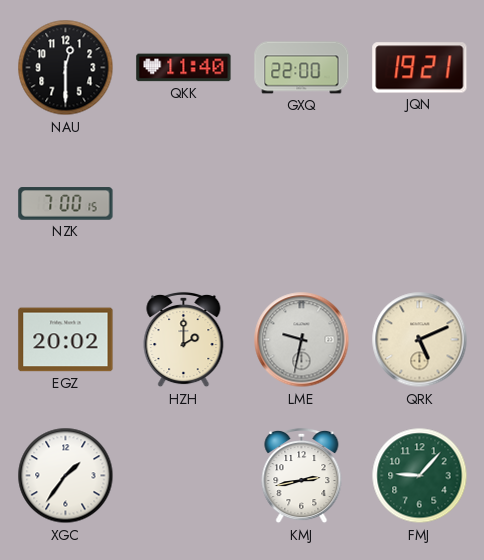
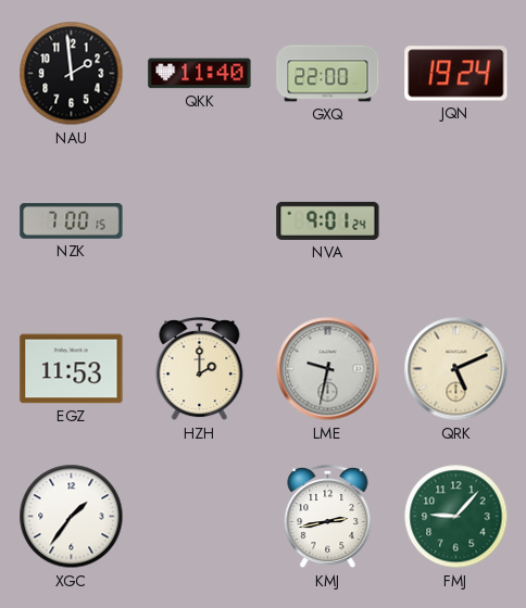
NAU: 12:30 -> 1:59 (72, 74)
JQN: 19:21 -> 19:24 (456, 74)
NVA: none -> 9:01 (328, 220)
EGZ: 20:02 -> 11:53 (72, 369)
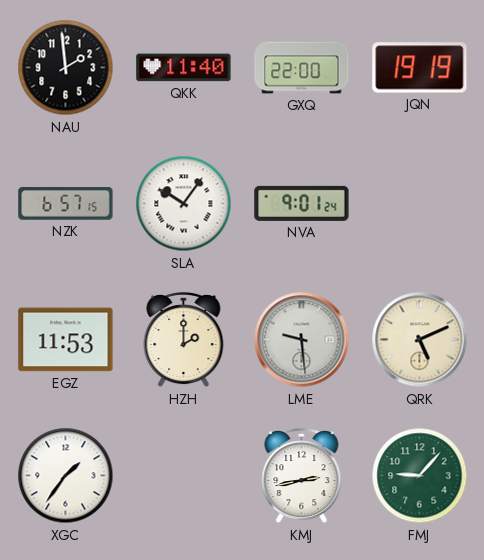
JQN: 19:24 -> 19:19 (420, 68)
NZK: 7:00 -> 6:57 (66, 204)
SLA: none -> 10:06 (184, 204)
LME: 9:32 -> 9:29 (302, 340)
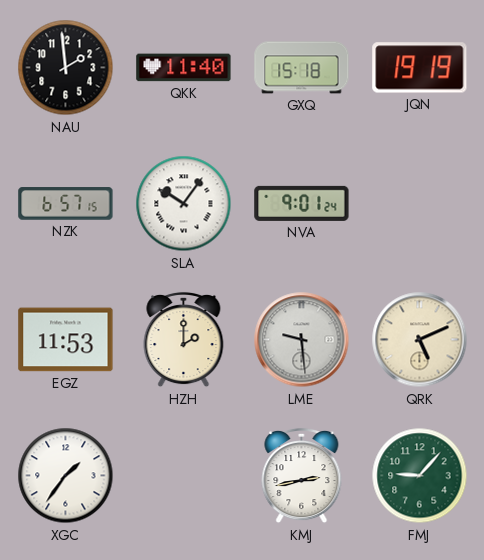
GXQ: 22:00 -> 15:18 (302, 68)
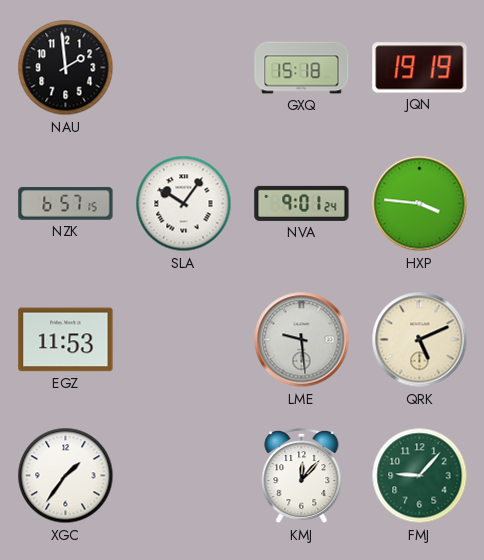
QKK: 11:40 -> none (184, 68)
HXP: none -> 3:46 (420, 204)
HZH: 2:00 -> none (184, 340)
KMJ: 2:43 -> 12:07 (302, 476)
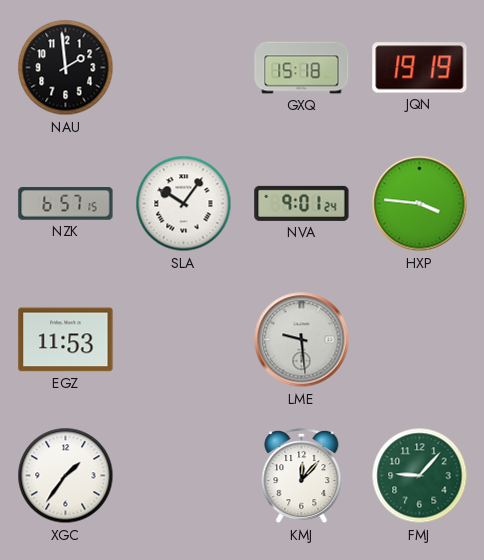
QRK: 5:11 -> none (420, 340)
